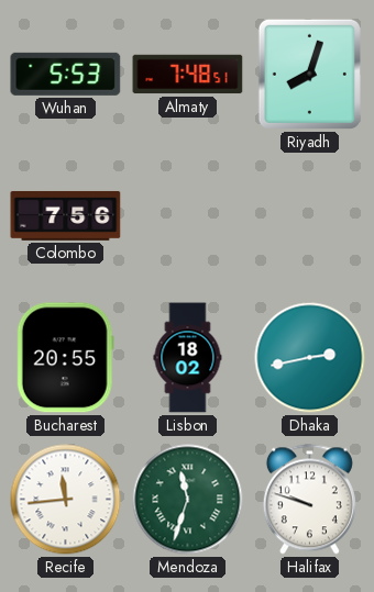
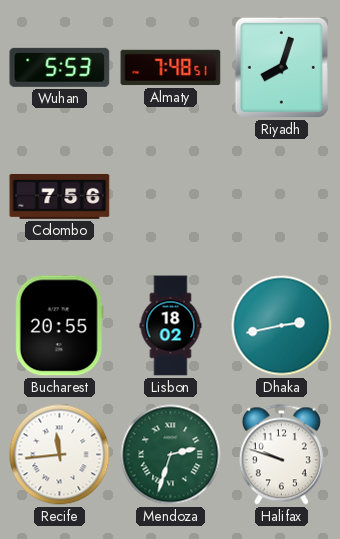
Mendoza: 11:33 -> 2:33 (171, 455)
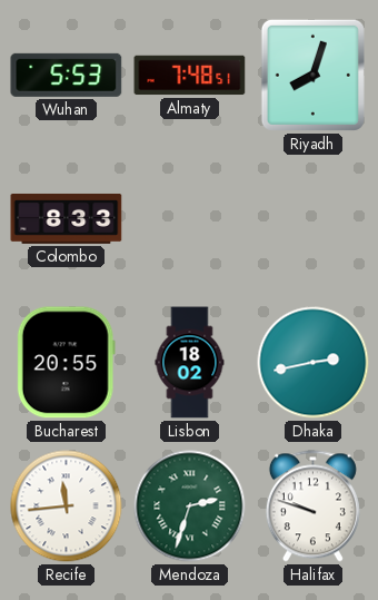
Colombo: 7:56 -> 8:33 (67, 218)
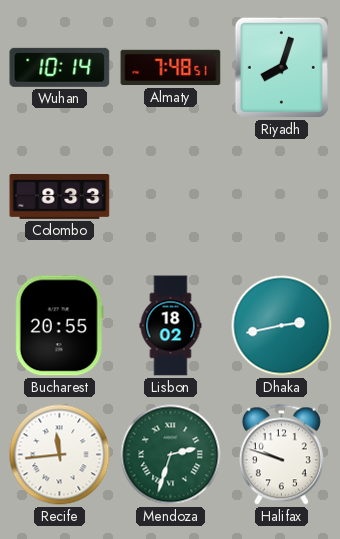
Wuhan: 5:53 -> 10:14 (60, 67)
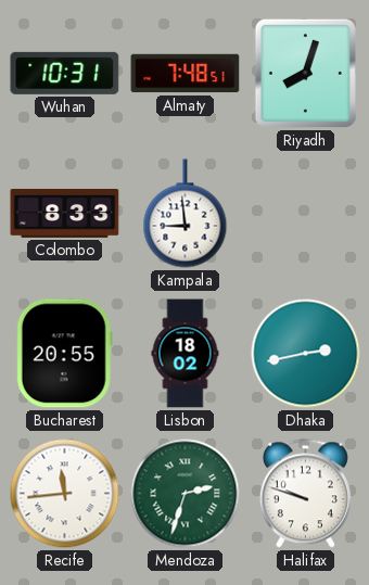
Wuhan: 10:14 -> 10:31 (65, 73)
Kampala: none -> 8:59 (186, 214)
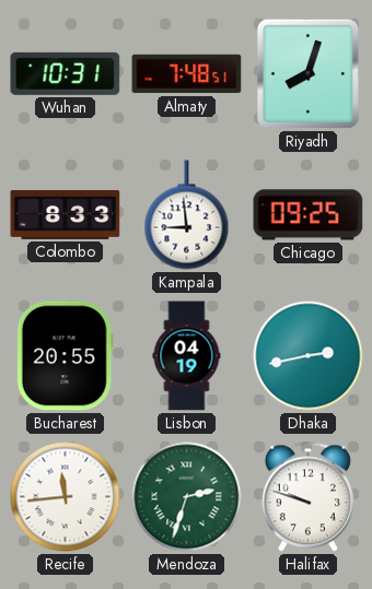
Chicago: none -> 09:25 (309, 215)
Lisbon: 18:02 -> 04:19 (187, 356)
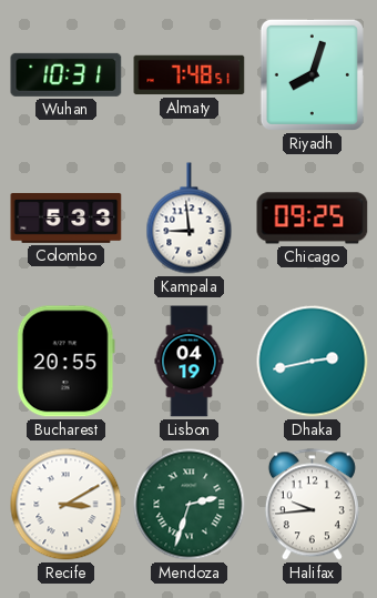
Colombo: 8:33 -> 5:33 (67, 217)
Recife: 11:44 -> 3:10 (67, 505)
Halifax: 9:48 -> 9:44 (312, 505)
